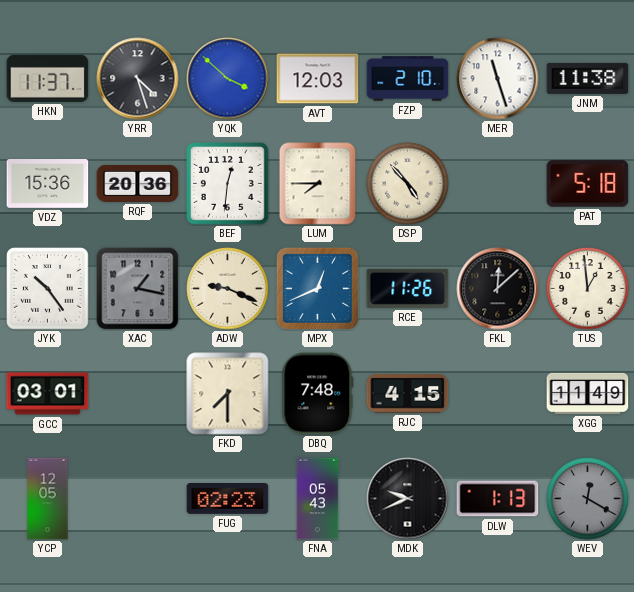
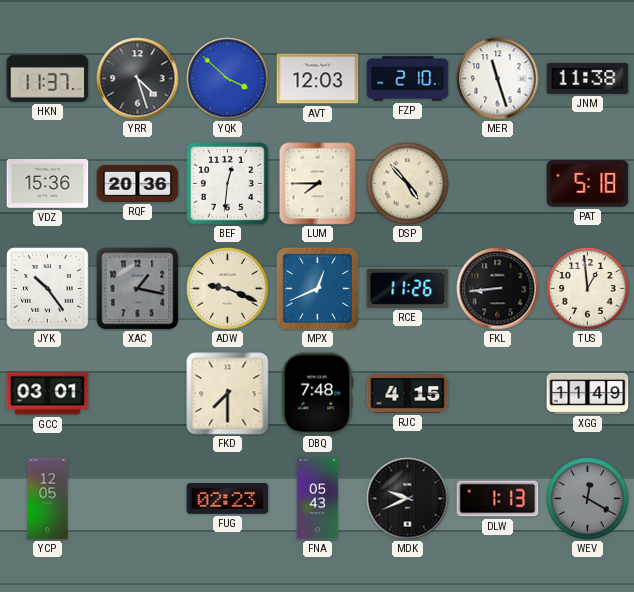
FKL: 12:08 -> 8:44 (498, 289)
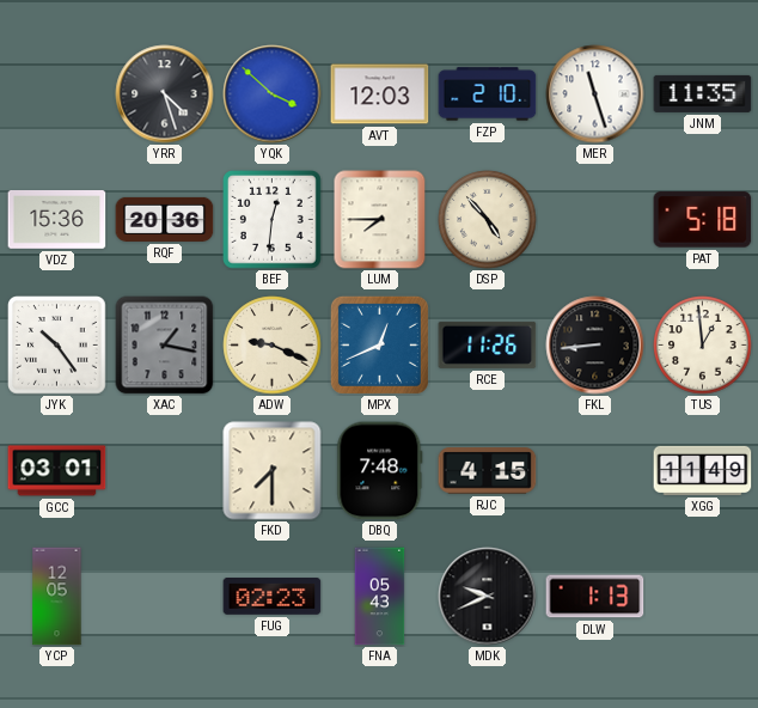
HKN: 11:37 -> none (48, 78)
JNM: 11:38 -> 11:35 (703, 93)
WEV: 12:20 -> none (588, 499)
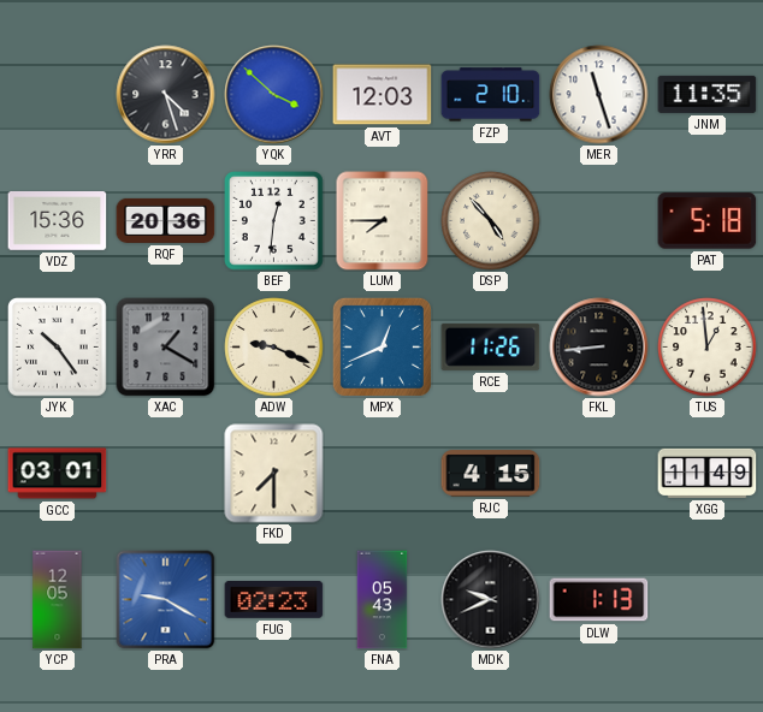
XAC: 1:17 -> 1:20 (166, 348)
DBQ: 7:48 -> none (380, 471)
PRA: none -> 9:20 (166, 600)
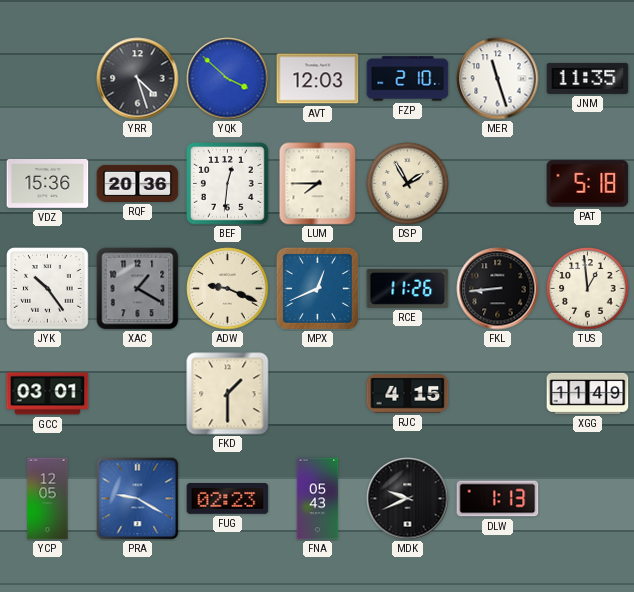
DSP: 4:53 -> 1:55 (408, 184)
FKD: 7:30 -> 1:30 (228, 394)
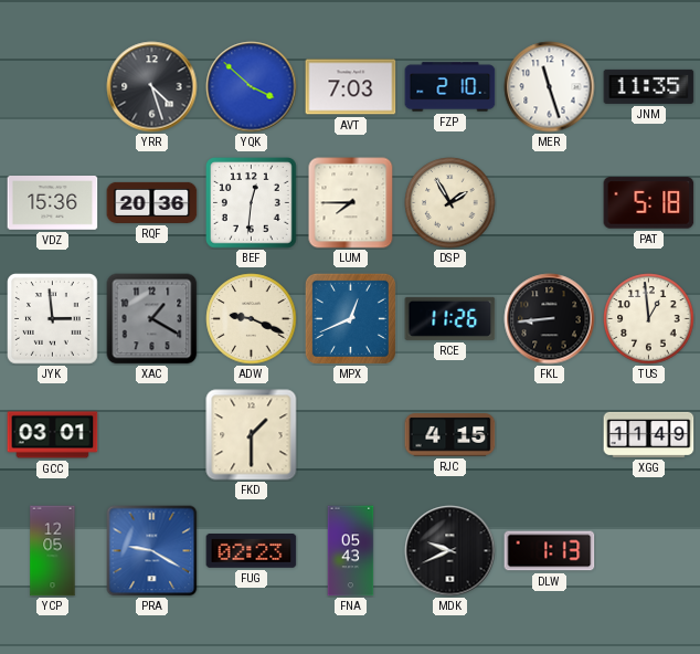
AVT: 12:03 -> 7:03 (351, 87)
JYK: 10:24 -> 2:59 (53, 319)
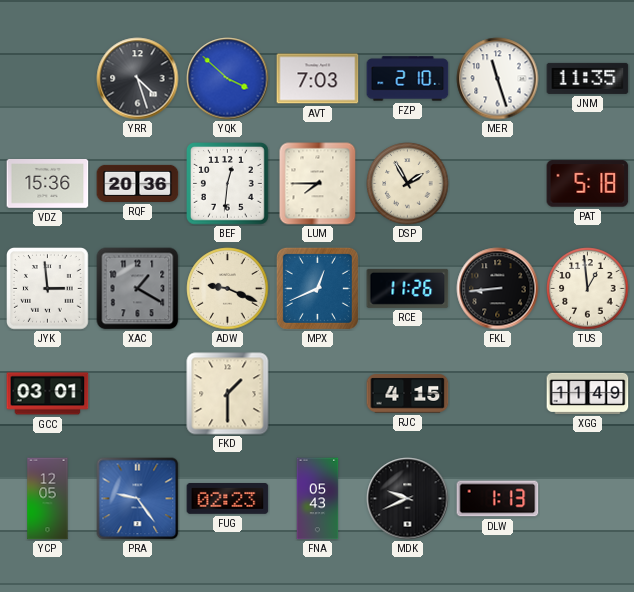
PRA: 9:20 -> 9:24 (138, 499)
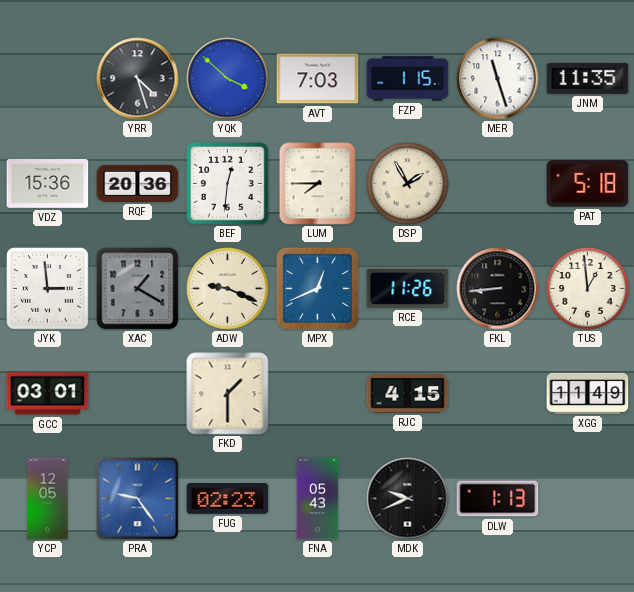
FZP: 2:10 -> 1:15 (408, 79)
